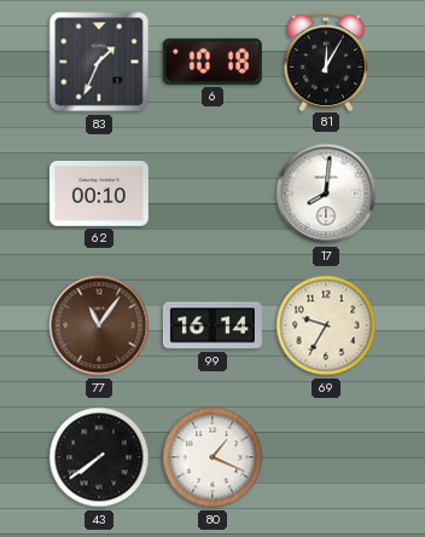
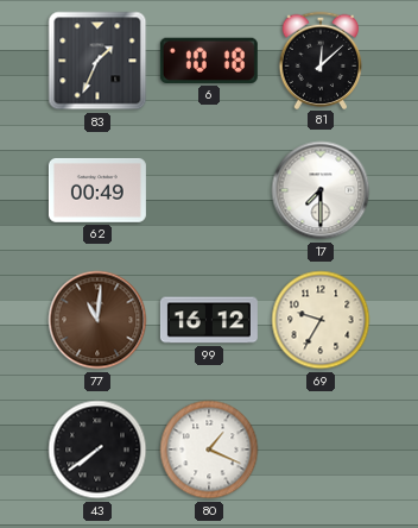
81: 12:05 -> 12:08 (321, 59)
62: 00:10 -> 00:49 (97, 190)
17: 8:01 -> 7:30 (321, 190)
77: 11:06 -> 11:01 (97, 320)
99: 16:14 -> 16:12 (209, 320)
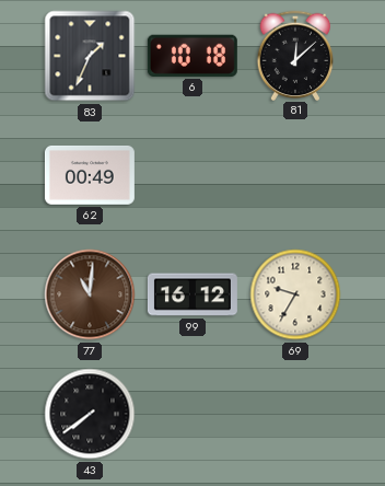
17: 7:30 -> none (321, 190)
80: 1:19 -> none (209, 450)
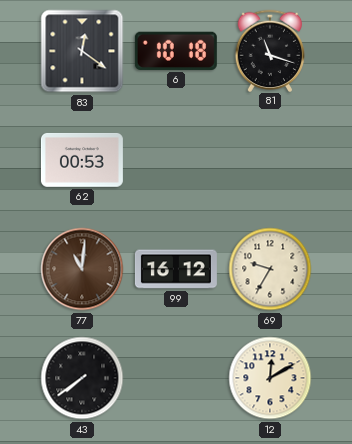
83: 1:34 -> 12:21 (82, 51)
81: 12:08 -> 11:18 (270, 50)
62: 00:49 -> 00:53 (82, 160)
12: none -> 12:10 (270, 378)
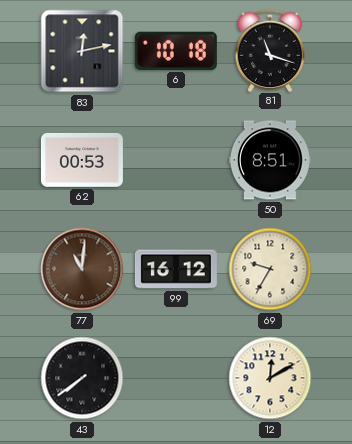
83: 12:21 -> 12:13 (82, 51)
50: none -> 8:51 (270, 160)
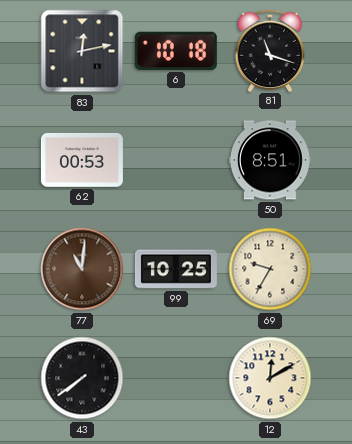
99: 16:12 -> 10:25 (176, 269)
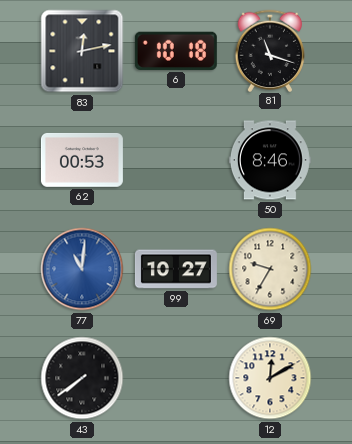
50: 8:51 -> 8:46 (270, 160)
77 dial: brown -> blue (82, 269)
99: 10:25 -> 10:27 (176, 269)
